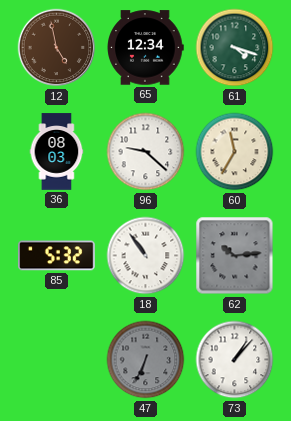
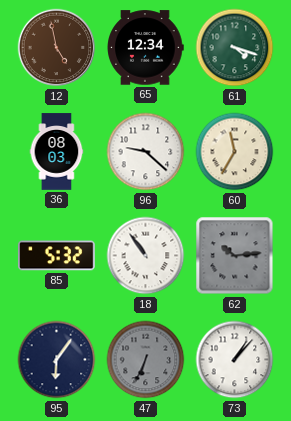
95: none -> 6:06 (57, 360)
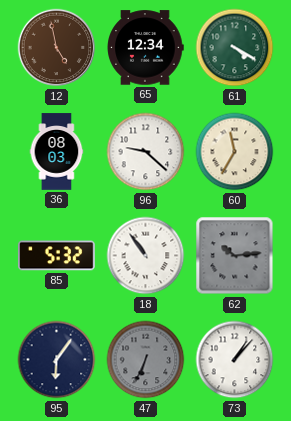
61: 4:18 -> 4:20 (235, 48)
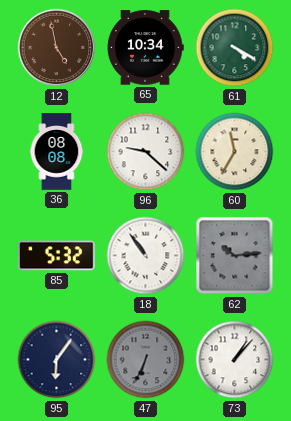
65: 12:34 -> 10:34 (145, 48)
36: 08:03 -> 08:08 (57, 152)
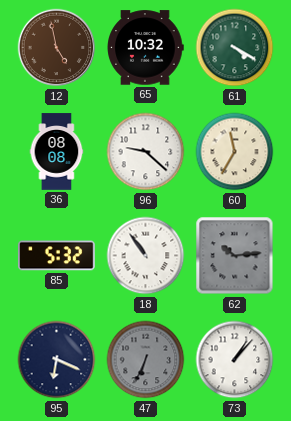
65: 10:34 -> 10:32 (145, 48)
95: 6:06 -> 6:19 (57, 360)
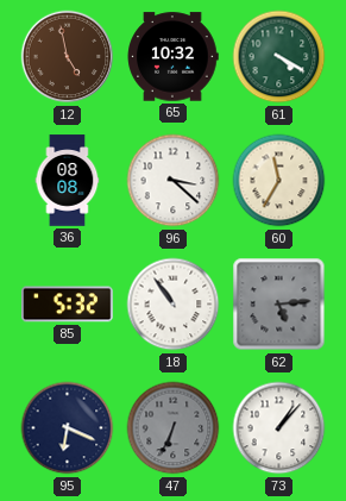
96: 9:22 -> 3:22 (174, 181)
62: 10:14 -> 5:14 (279, 305)
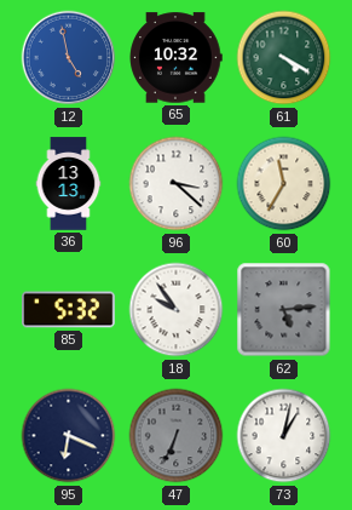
12 dial: brown -> blue (69, 58)
36: 08:08 -> 13:13 (69, 184)
18: 10:54 -> 9:54 (177, 310)
73: 1:07 -> 1:02 (284, 436)
